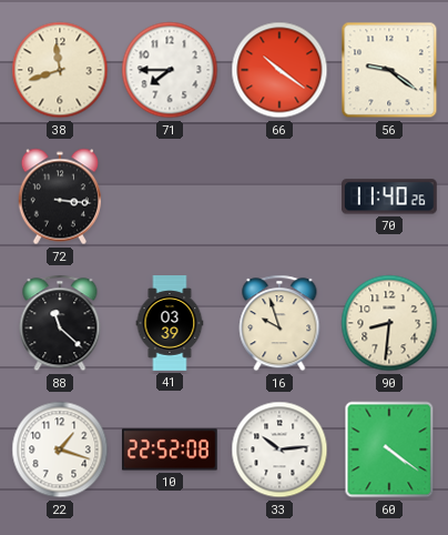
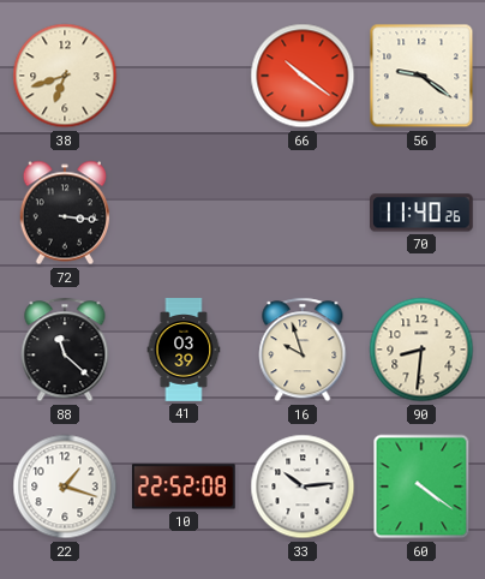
38: 11:42 -> 6:42 (65, 76)
71: 7:45 -> none (170, 70)
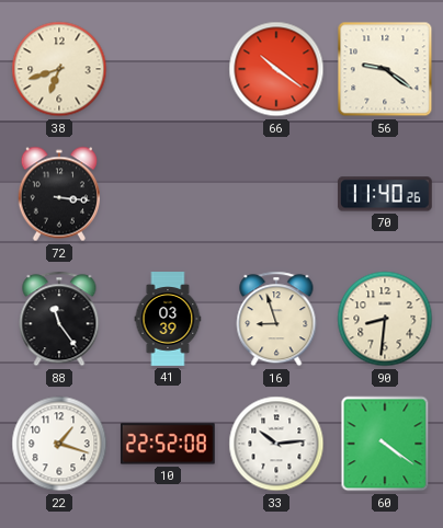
88: 11:22 -> 11:24 (59, 319)
16: 9:57 -> 8:57 (276, 319)
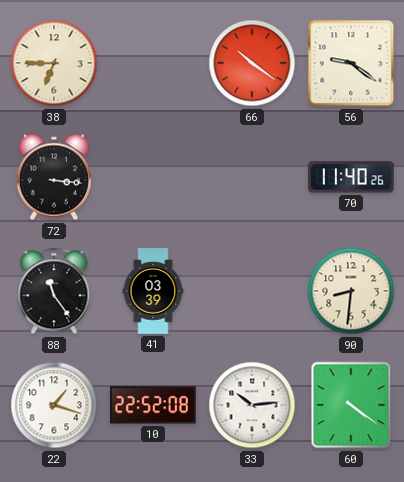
38: 6:42 -> 6:45 (54, 63)
16: 8:57 -> none (276, 319)
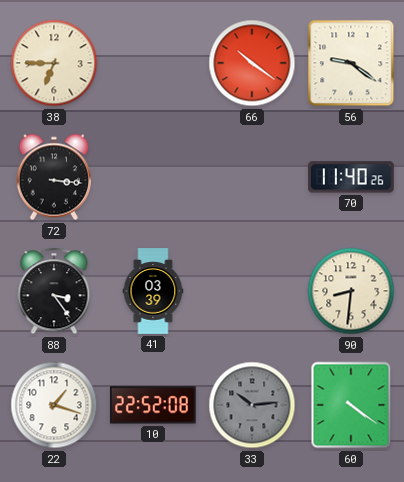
88: 11:24 -> 3:24 (54, 291)
33 dial: white -> grey (252, 405)
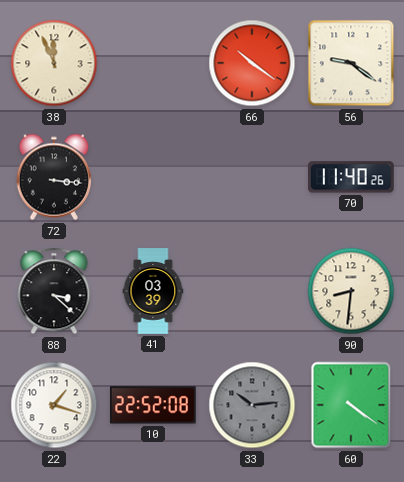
38: 6:45 -> 11:56 (54, 63)
88: 3:24 -> 3:22 (54, 291)
